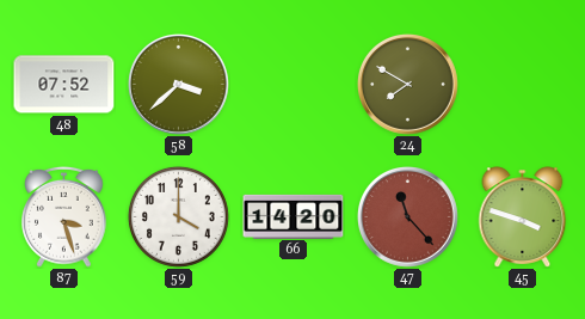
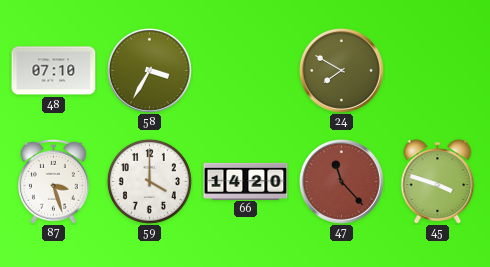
48: 07:52 -> 07:10 (54, 71)
58: 3:38 -> 3:35 (150, 71)
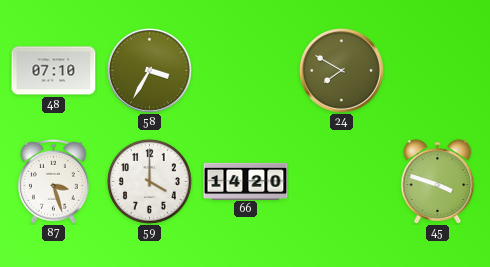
47: 11:23 -> none (342, 182)
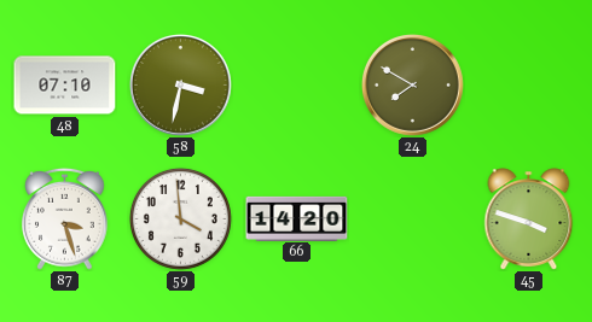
58: 3:35 -> 3:32 (181, 86)
59: 4:00 -> 3:59 (180, 218)
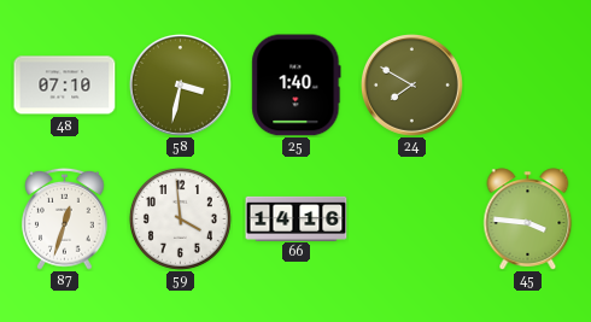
25: none -> 1:40 (297, 86)
87: 3:27 -> 12:33 (65, 218)
66: 14:20 -> 14:16 (297, 218)
45: 3:48 -> 3:46 (528, 219)
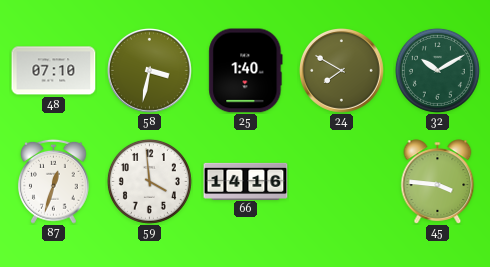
32: none -> 10:10 (437, 70)
